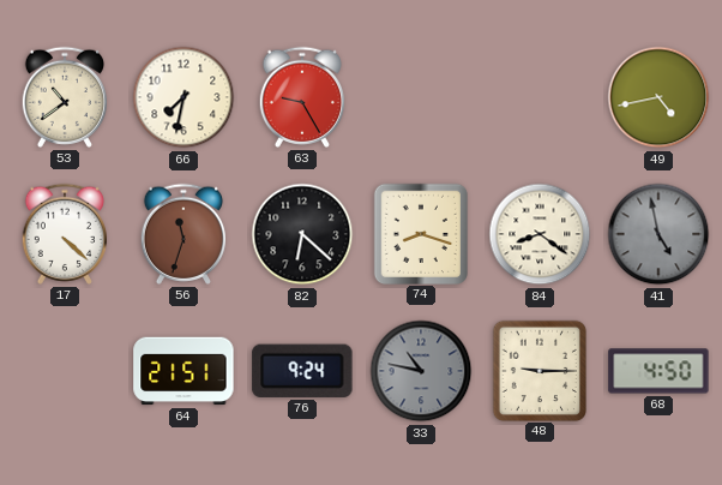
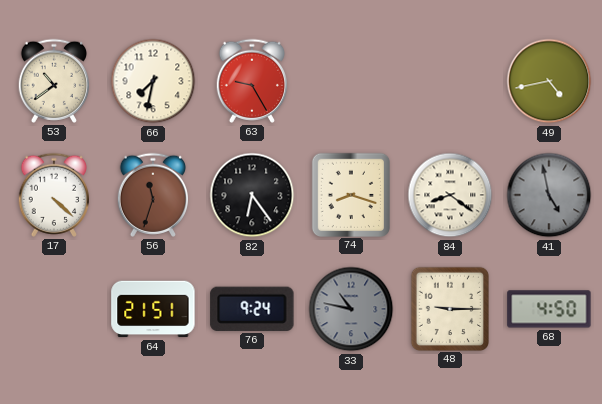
82: 6:22 -> 6:24 (252, 195)
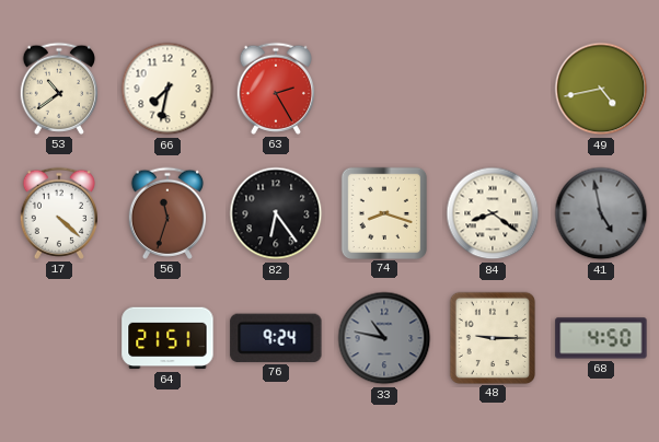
63: 9:25 -> 2:25 (275, 89)
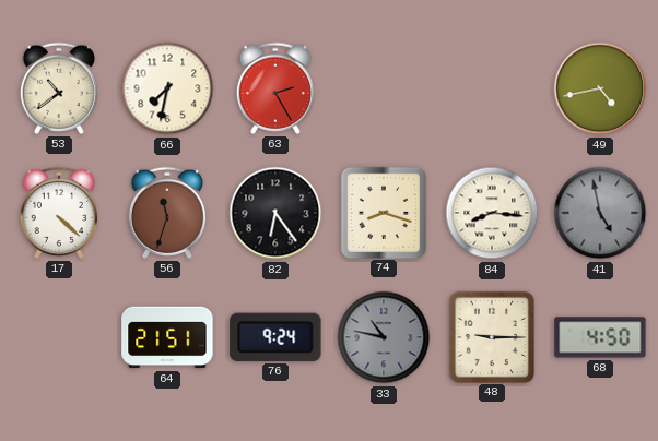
84: 8:21 -> 8:16 (492, 213)
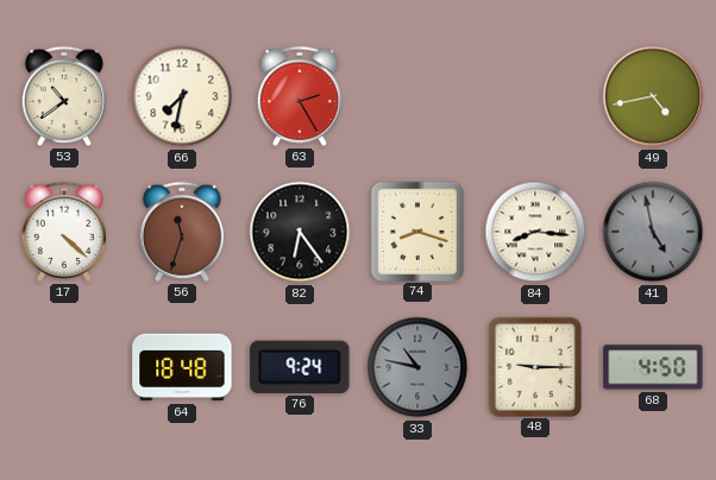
64: 21:51 -> 18:48 (182, 367)
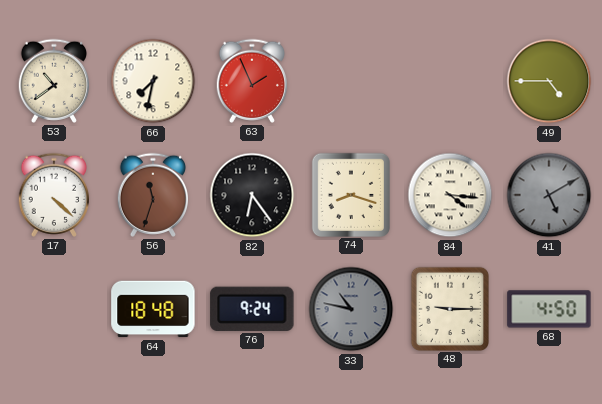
63: 2:25 -> 1:56 (251, 81)
49: 4:43 -> 4:45 (549, 81)
84: 8:16 -> 4:16 (450, 195)
41: 4:58 -> 5:10 (549, 195)
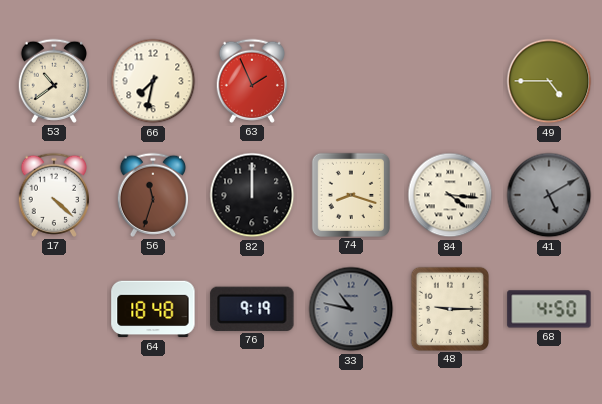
82: 6:24 -> 12:00 (252, 195)
76: 9:24 -> 9:19 (252, 309)
